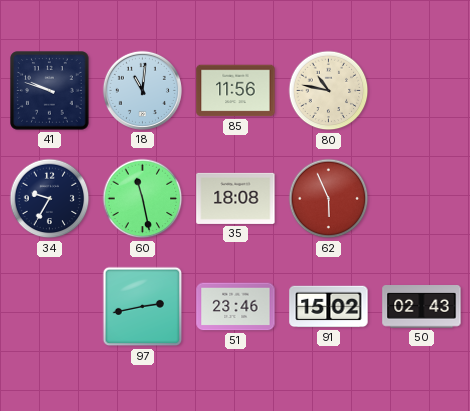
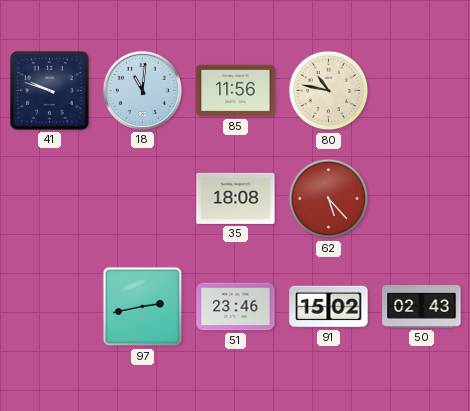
34: 9:35 -> none (50, 199)
60: 11:28 -> none (143, 199)
62: 5:56 -> 5:23 (329, 199)
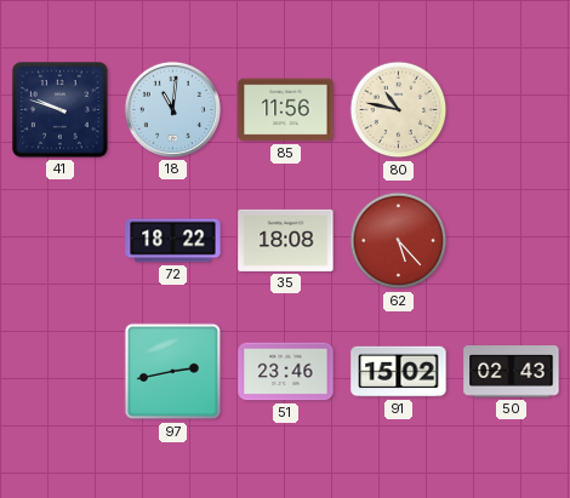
72: none -> 18:22 (173, 241)
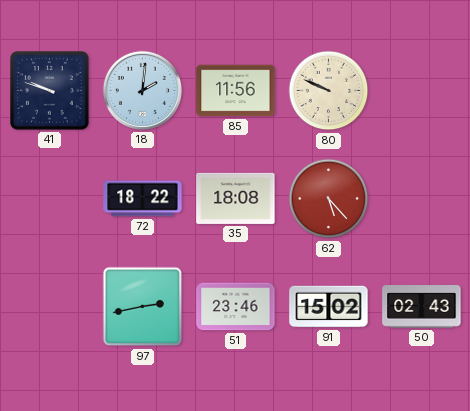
18: 11:01 -> 2:01 (142, 90)
80: 10:47 -> 9:49 (329, 91)
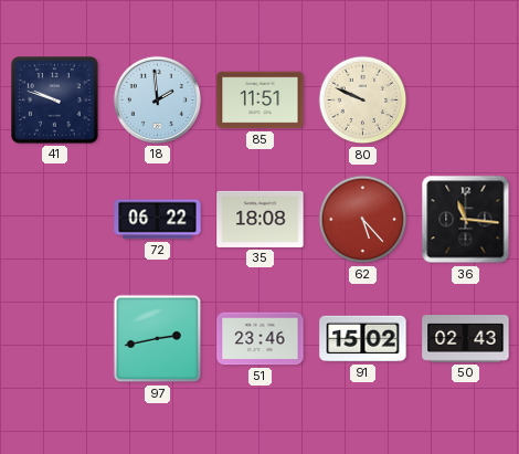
18: 2:01 -> 1:59 (157, 99)
85: 11:56 -> 11:51 (261, 101)
72: 18:22 -> 06:22 (158, 220)
36: none -> 11:16 (466, 220)
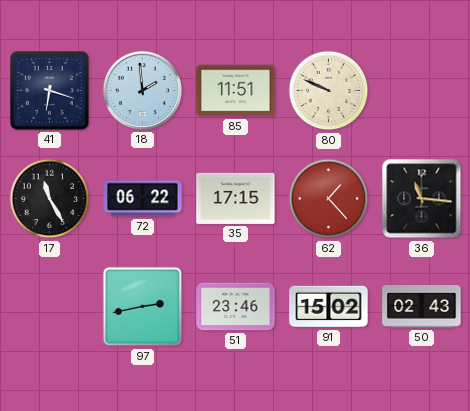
41: 9:48 -> 6:18 (50, 91)
17: none -> 11:25 (50, 199)
35: 18:08 -> 17:15 (236, 198)
62: 5:23 -> 1:23 (329, 199)
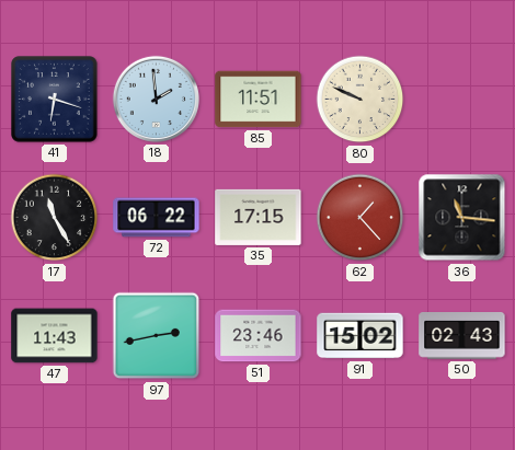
47: none -> 11:43 (55, 336)
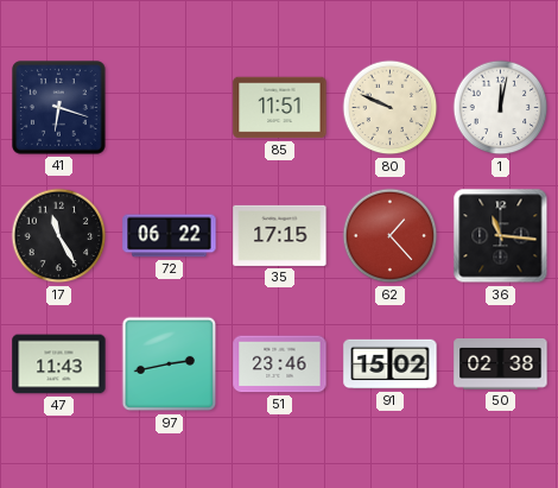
18: 1:59 -> none (156, 99)
1: none -> 12:02 (501, 108)
50: 02:43 -> 02:38 (501, 365)
